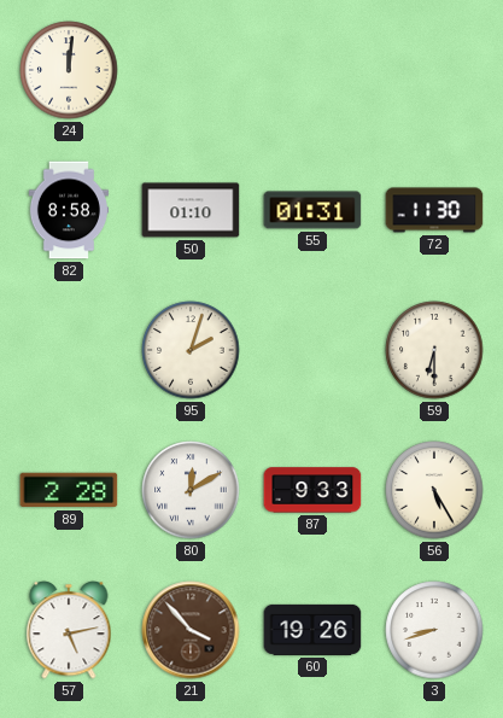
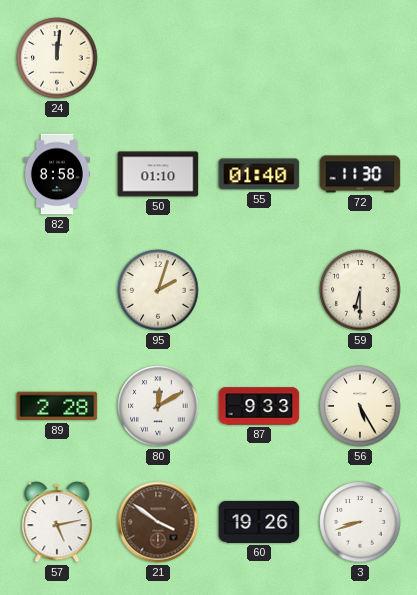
55: 01:31 -> 01:40 (259, 174)
21: 3:53 -> 3:51 (158, 522)
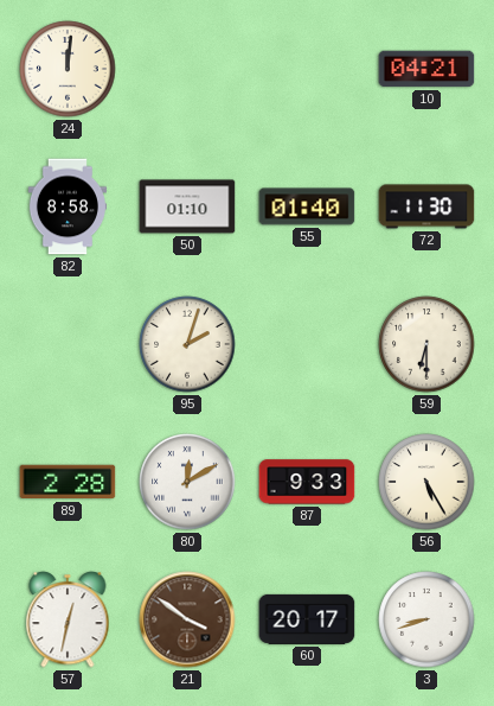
10: none -> 04:21 (426, 69)
57: 5:13 -> 12:32 (68, 619)
60: 19:26 -> 20:17 (307, 619)
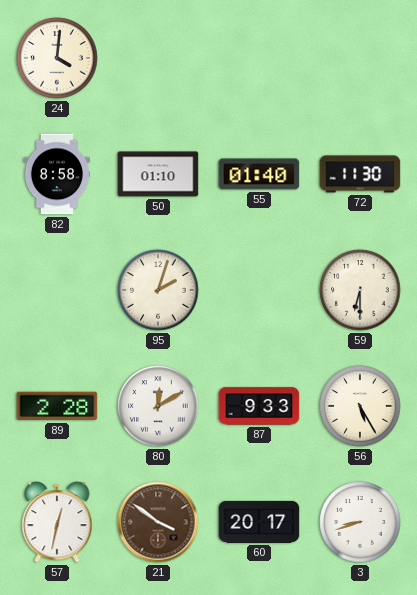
24: 12:01 -> 4:01 (57, 58)
10: 04:21 -> none (426, 69)
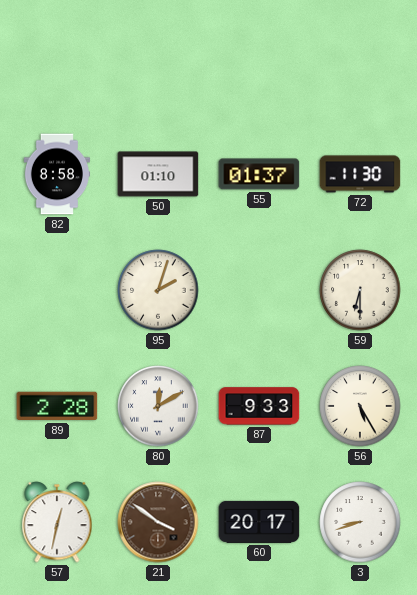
24: 4:01 -> none (57, 58)
55: 01:40 -> 01:37 (259, 174)
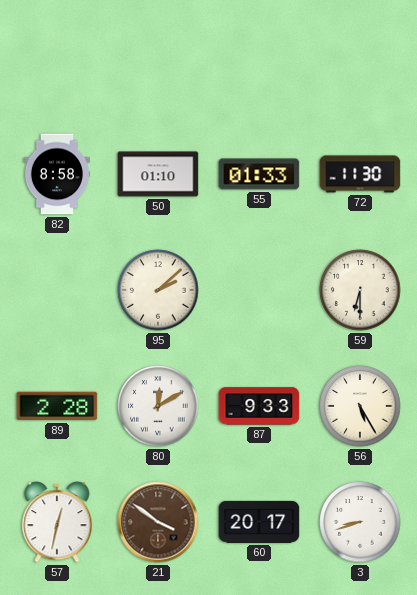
55: 01:37 -> 01:33 (259, 174)
95: 2:03 -> 2:08 (158, 290)
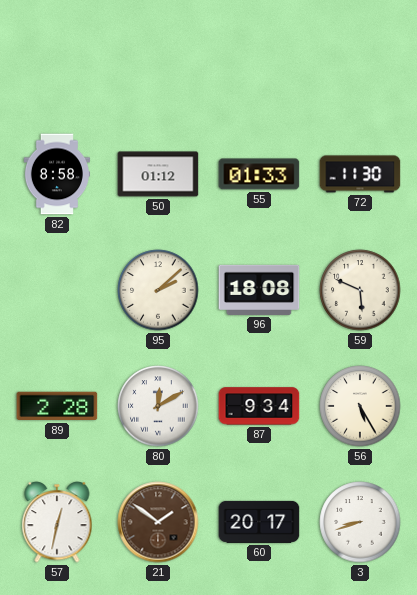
50: 01:10 -> 01:12 (158, 174)
96: none -> 18:08 (259, 290)
59: 6:30 -> 5:49 (360, 290)
87: 9:33 -> 9:34 (259, 406)
21: 3:51 -> 1:51 (158, 522)
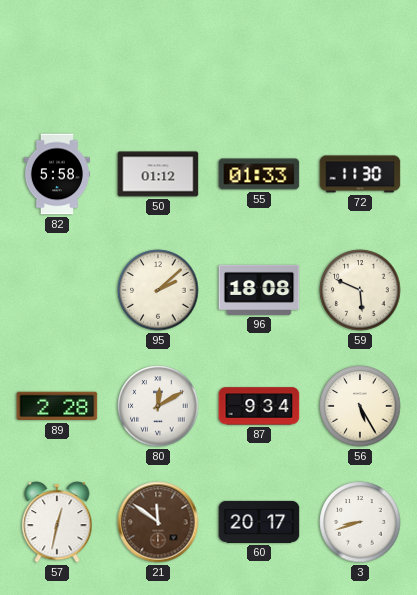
82: 8:58 -> 5:58 (56, 174)
21: 1:51 -> 11:51 (158, 522)
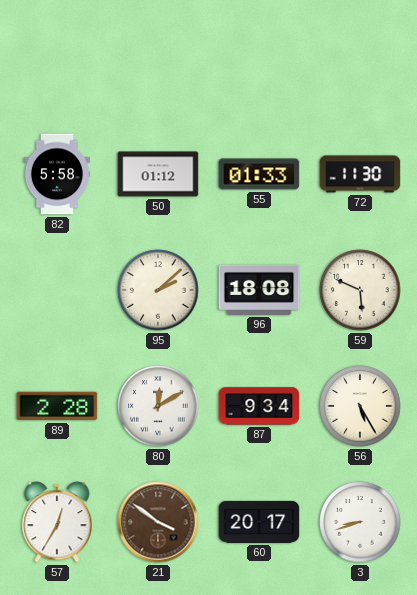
57: 12:32 -> 12:35 (57, 522)
21: 11:51 -> 3:51 (158, 522)
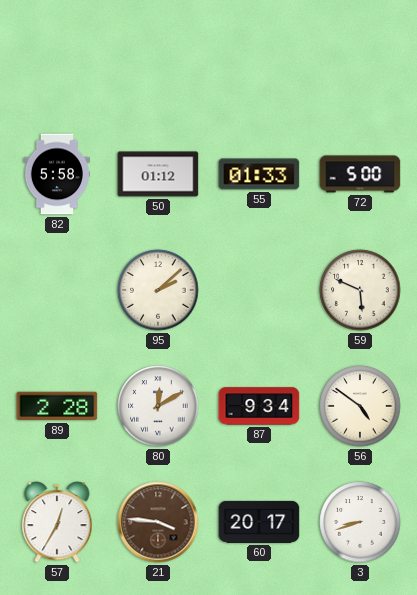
72: 11:30 -> 5:00 (360, 174)
96: 18:08 -> none (259, 290)
56: 5:25 -> 4:51 (360, 406)
21: 3:51 -> 3:46 (158, 522)
